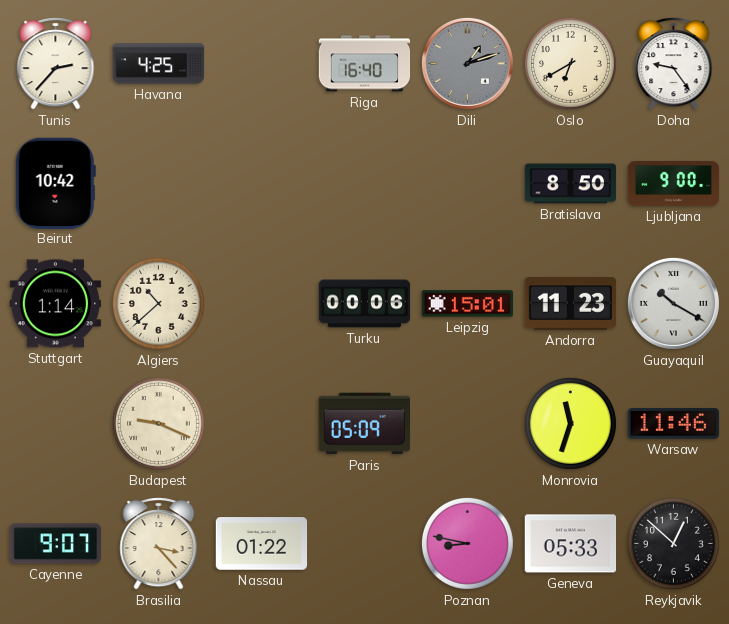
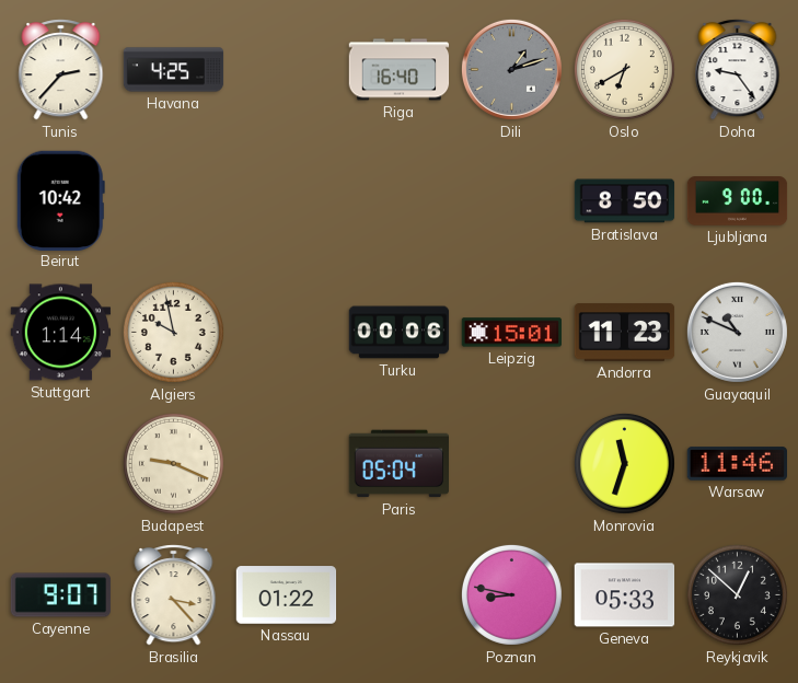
Algiers: 10:38 -> 9:58 (173, 332)
Guayaquil: 10:20 -> 10:49 (737, 332)
Paris: 05:09 -> 05:04 (400, 464)
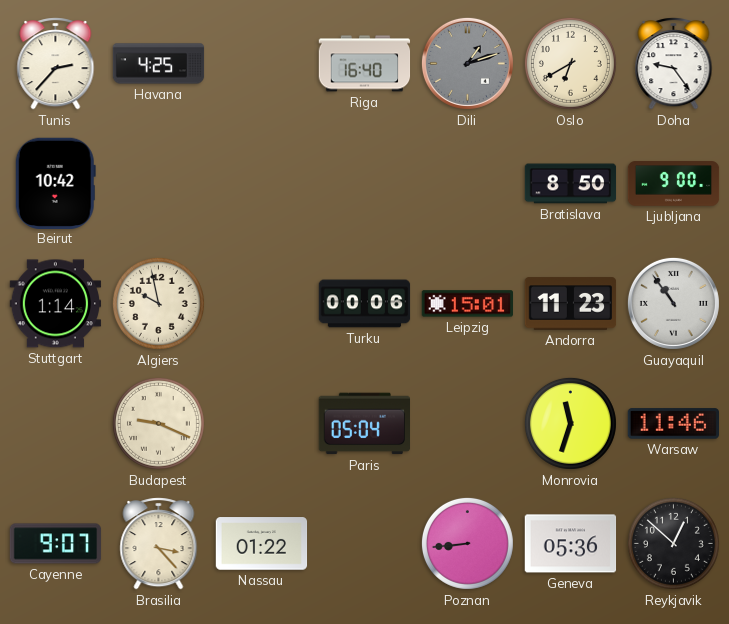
Guayaquil: 10:49 -> 10:54 (673, 303)
Poznan: 8:47 -> 8:44 (467, 543)
Geneva: 05:33 -> 05:36 (571, 544)
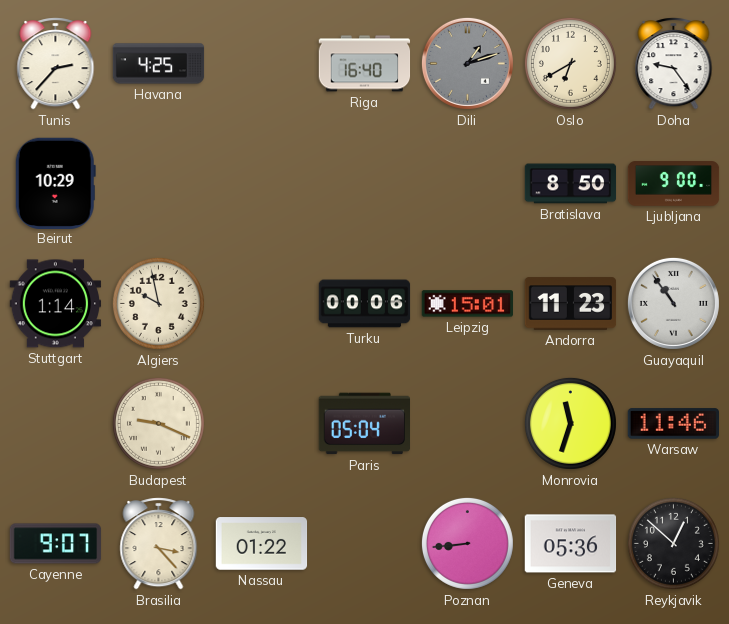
Beirut: 10:42 -> 10:29 (55, 183)
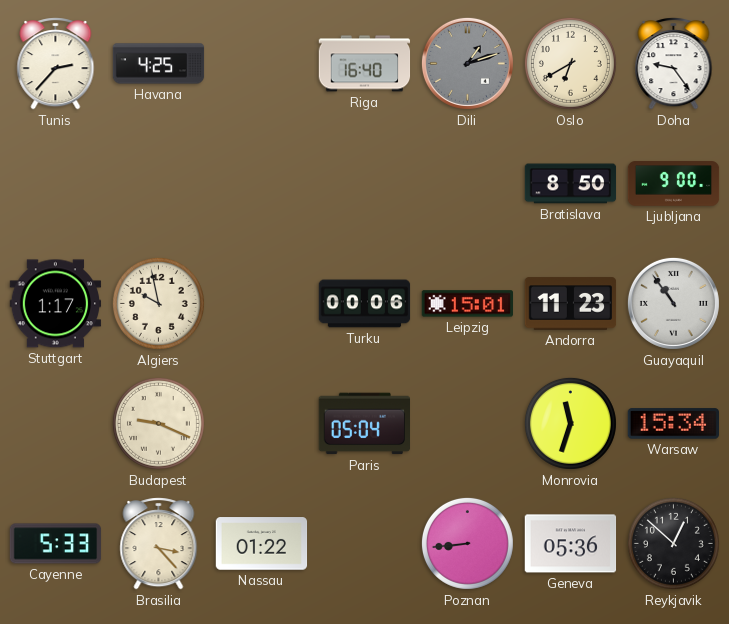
Beirut: 10:29 -> none (55, 183)
Stuttgart: 1:14 -> 1:17 (56, 304)
Warsaw: 11:46 -> 15:34 (673, 424)
Cayenne: 9:07 -> 5:33 (56, 544)
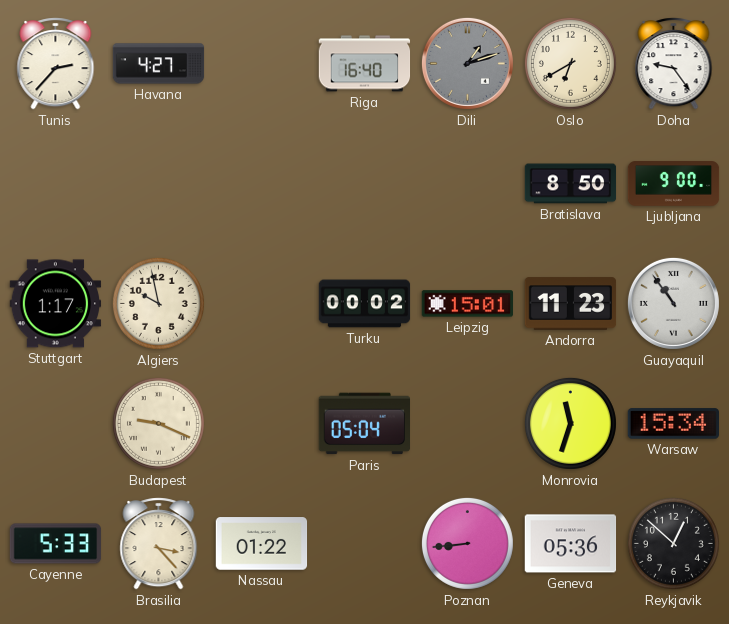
Havana: 4:25 -> 4:27 (159, 64)
Turku: 00:06 -> 00:02 (365, 304)
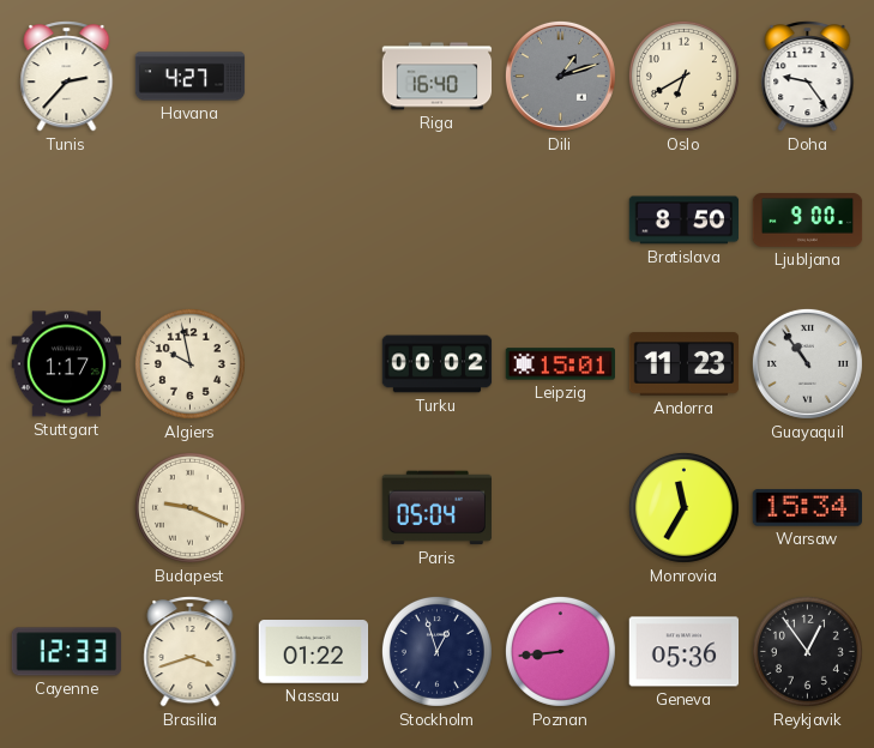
Monrovia: 11:33 -> 11:35 (683, 507)
Cayenne: 5:33 -> 12:33 (67, 652)
Brasilia: 3:23 -> 3:42 (191, 652)
Stockholm: none -> 12:57 (436, 651)
Reykjavik: 12:52 -> 12:54 (807, 651)
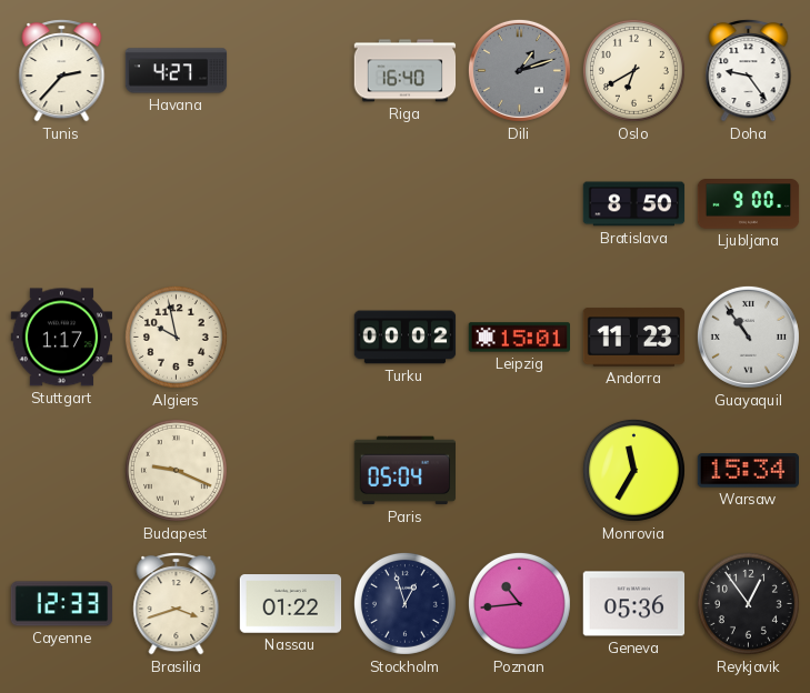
Poznan: 8:44 -> 10:44 (519, 603)
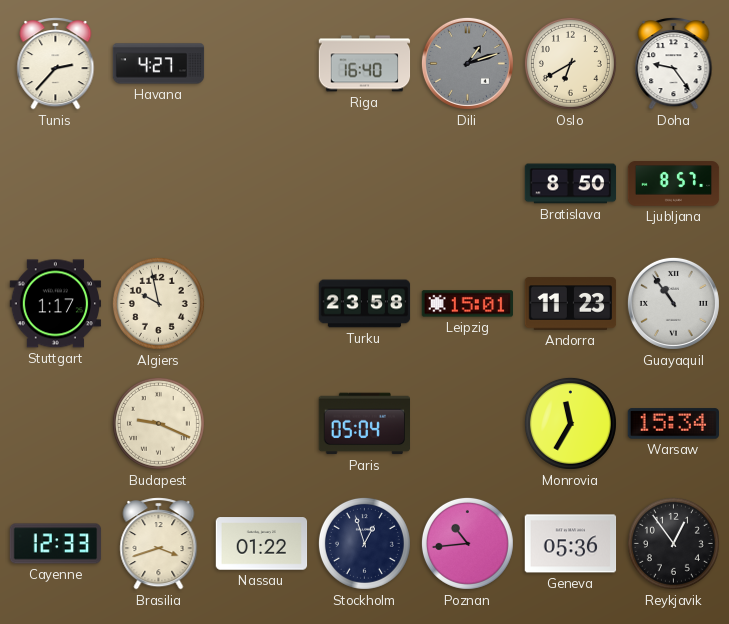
Ljubljana: 9:00 -> 8:57 (674, 184)
Turku: 00:02 -> 23:58 (365, 304)
